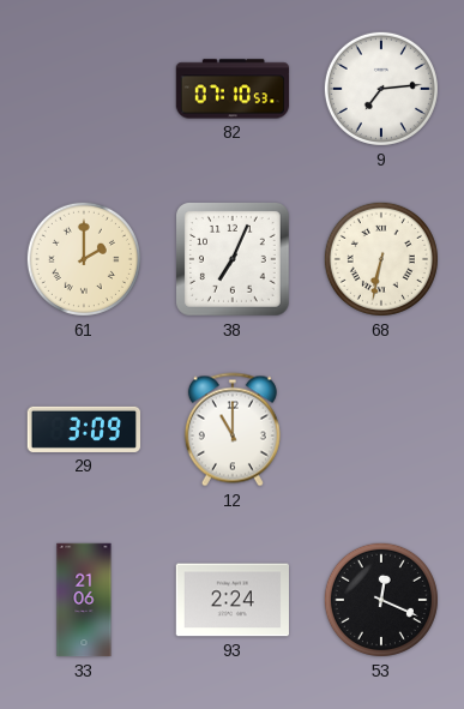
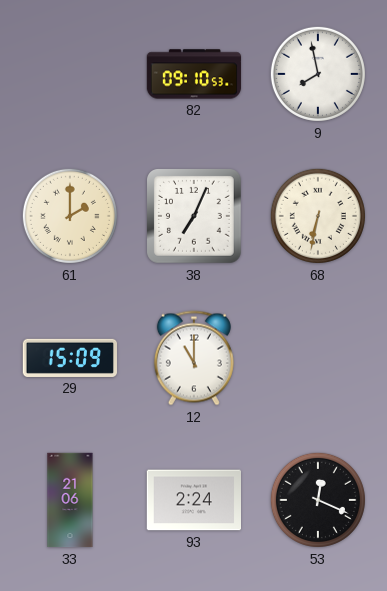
82: 07:10 -> 09:10 (194, 74)
9: 7:14 -> 7:58 (318, 74)
29: 3:09 -> 15:09 (70, 358)
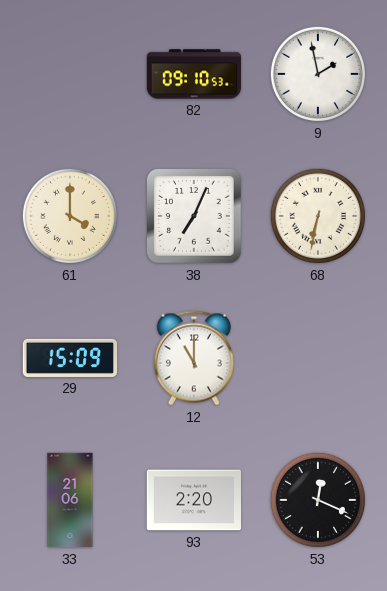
9: 7:58 -> 1:58 (318, 74)
61: 2:00 -> 4:00 (70, 216)
93: 2:24 -> 2:20 (193, 500)
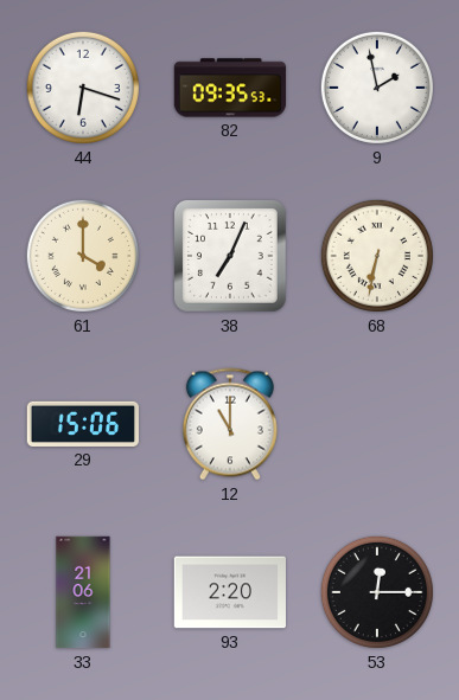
44: none -> 6:18 (83, 88)
82: 09:10 -> 09:35 (230, 88)
29: 15:09 -> 15:06 (83, 424)
53: 12:19 -> 12:15 (377, 592)
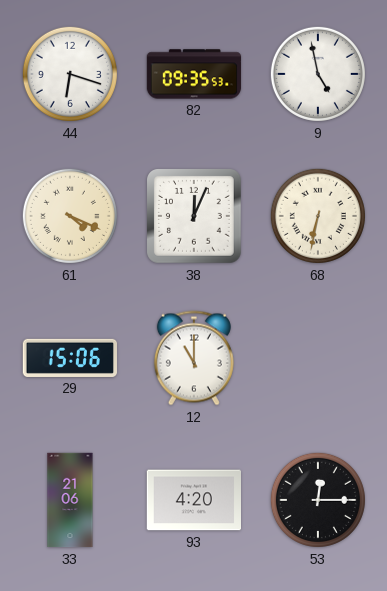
9: 1:58 -> 4:58 (318, 74)
61: 4:00 -> 4:19 (70, 216)
38: 7:04 -> 12:04 (195, 217)
93: 2:20 -> 4:20 (193, 500)
